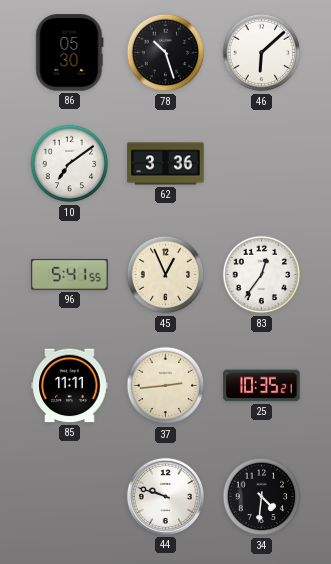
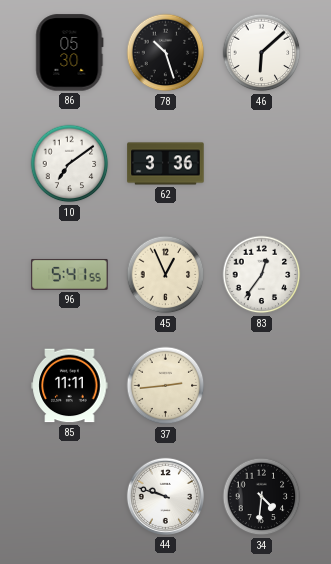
25: 10:35 -> none (262, 386)
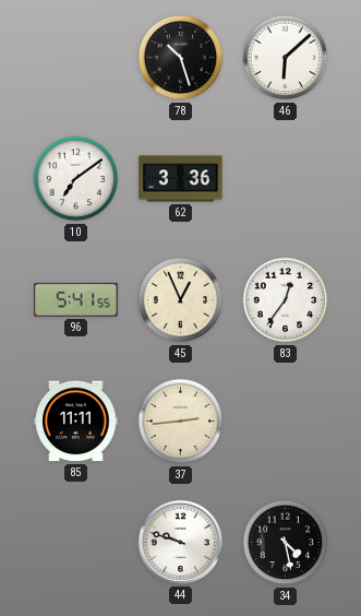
86: 05:30 -> none (70, 53)
34: 4:31 -> 4:28 (286, 543)
